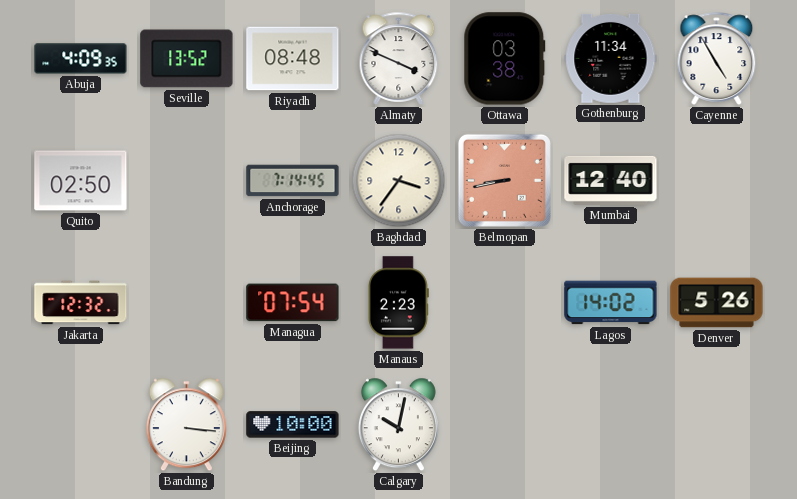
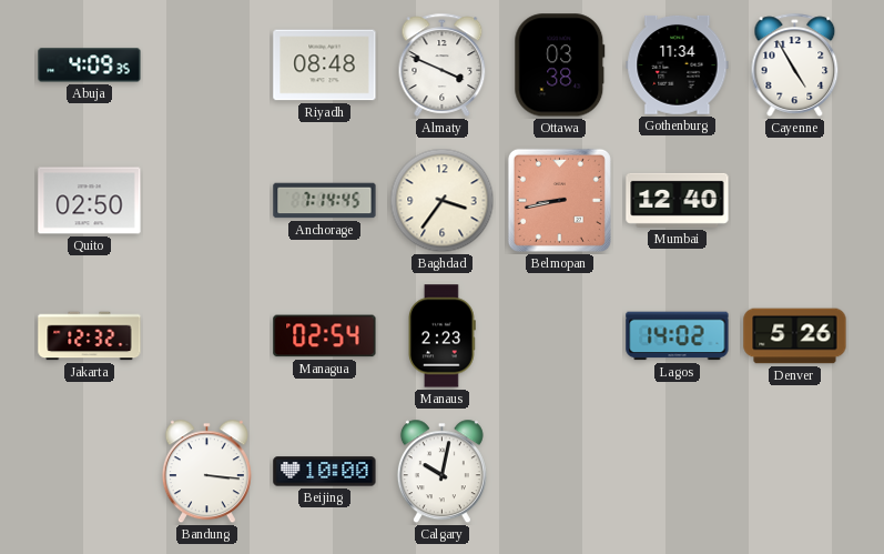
Seville: 13:52 -> none (187, 59)
Managua: 07:54 -> 02:54 (325, 336)
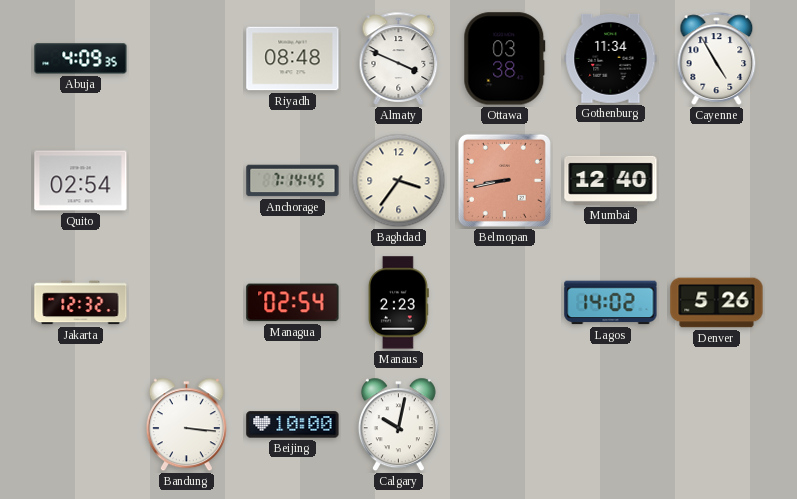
Quito: 02:50 -> 02:54 (81, 181)
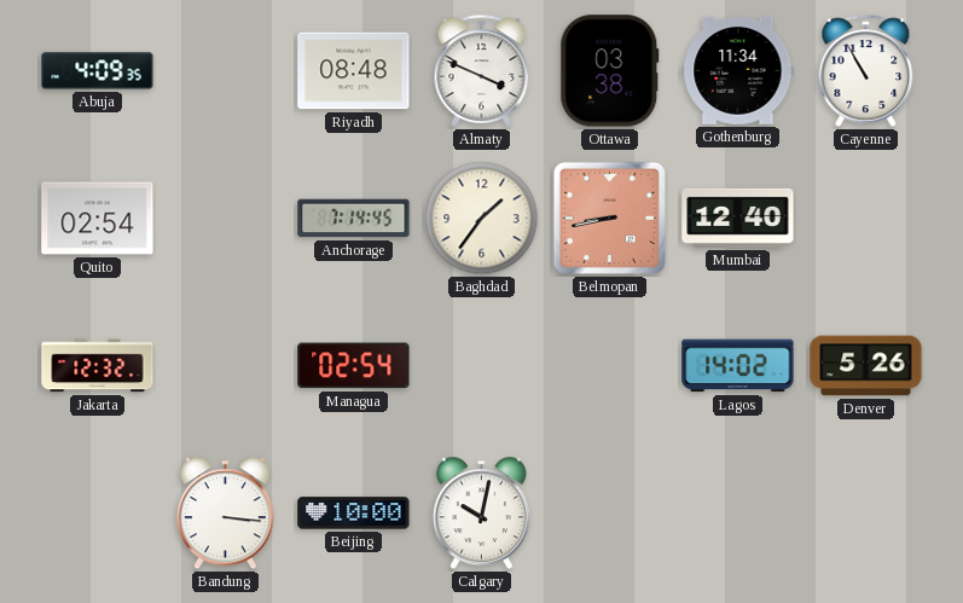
Cayenne: 4:55 -> 10:55 (866, 70)
Baghdad: 3:36 -> 1:36 (482, 219)
Manaus: 2:23 -> none (398, 303)
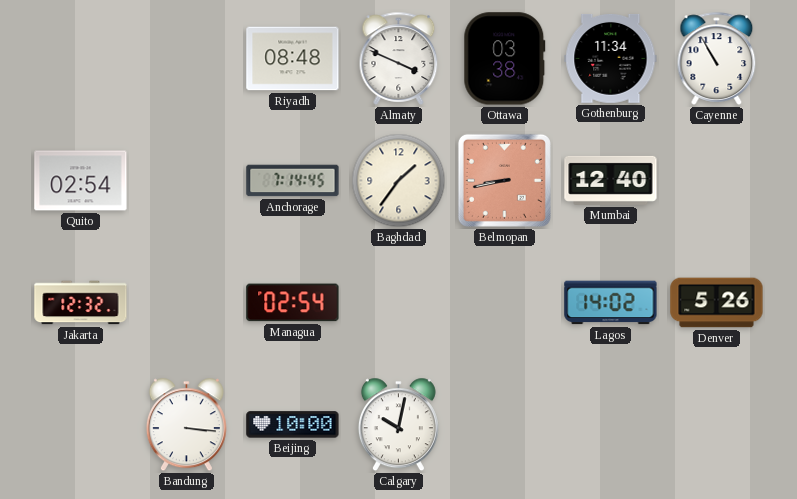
Abuja: 4:09 -> none (98, 71)
